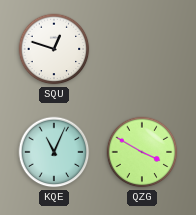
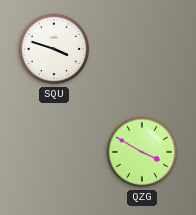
SQU: 12:48 -> 3:48 (54, 49)
KQE: 11:04 -> none (54, 152)
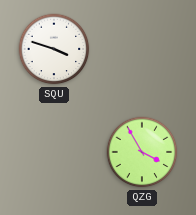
QZG: 3:50 -> 3:55 (142, 152)
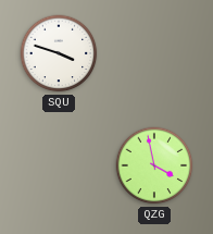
QZG: 3:55 -> 3:58 (154, 165)
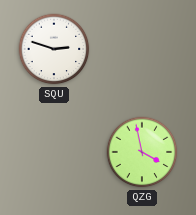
SQU: 3:48 -> 2:48 (54, 49)
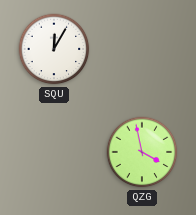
SQU: 2:48 -> 12:05 (54, 49)
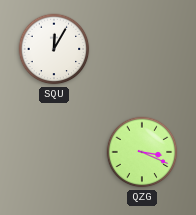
QZG: 3:58 -> 3:19 (142, 152)
